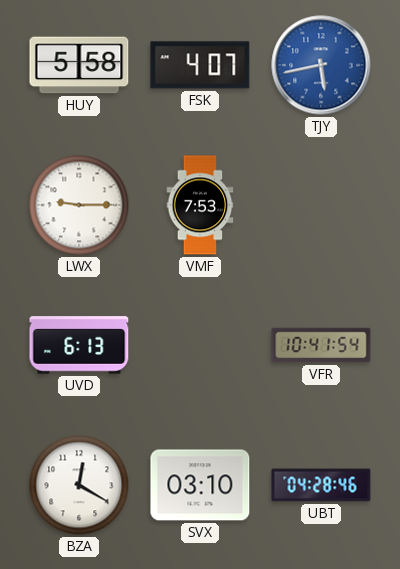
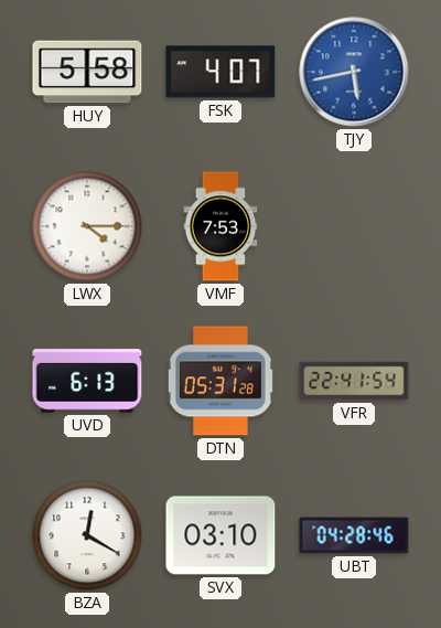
LWX: 9:15 -> 4:15 (87, 226)
DTN: none -> 05:31 (220, 381)
VFR: 10:41 -> 22:41 (354, 381)
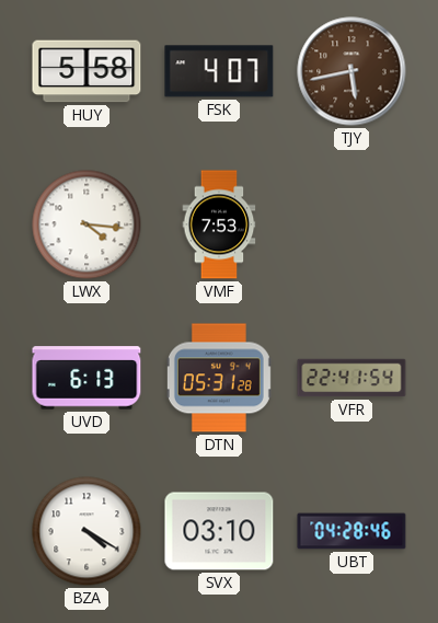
TJY dial: blue -> brown (351, 71)
LWX: 4:15 -> 4:16 (87, 224)
BZA: 12:20 -> 4:20 (87, 531)
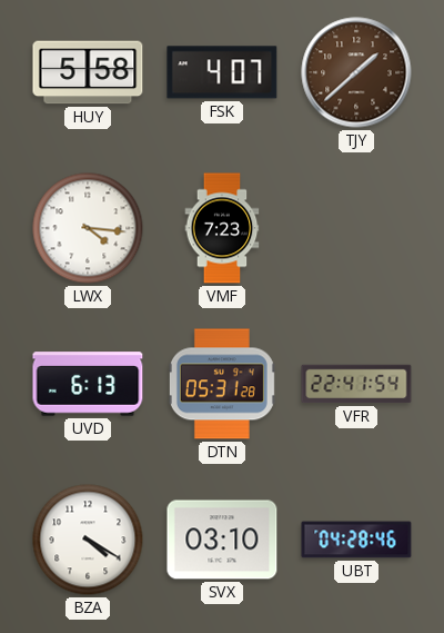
TJY: 5:43 -> 1:38 (356, 72)
VMF: 7:53 -> 7:23 (222, 228)
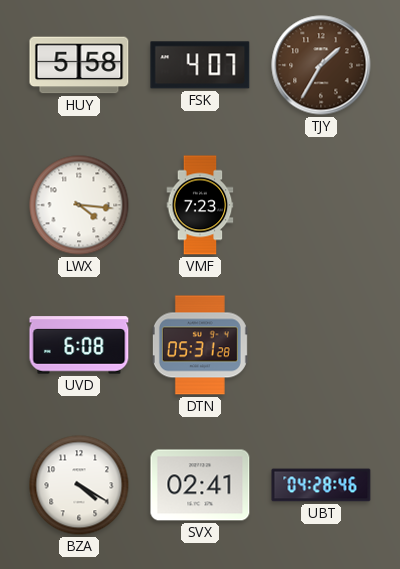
TJY: 1:38 -> 1:35 (321, 65)
UVD: 6:13 -> 6:08 (79, 345)
VFR: 22:41 -> none (356, 384)
SVX: 03:10 -> 02:41 (200, 485)
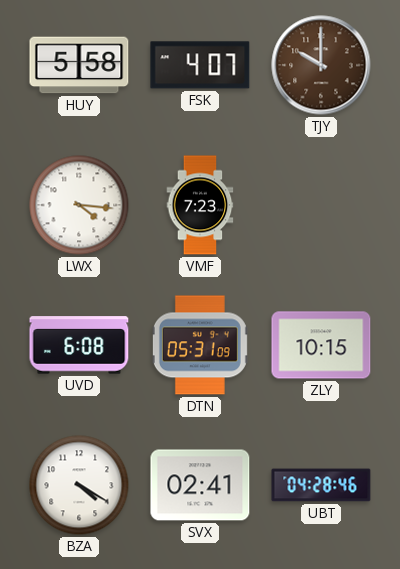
TJY: 1:35 -> 10:00 (321, 65)
DTN: 05:31:28 -> 05:31:09 (200, 345)
ZLY: none -> 10:15 (321, 345)
